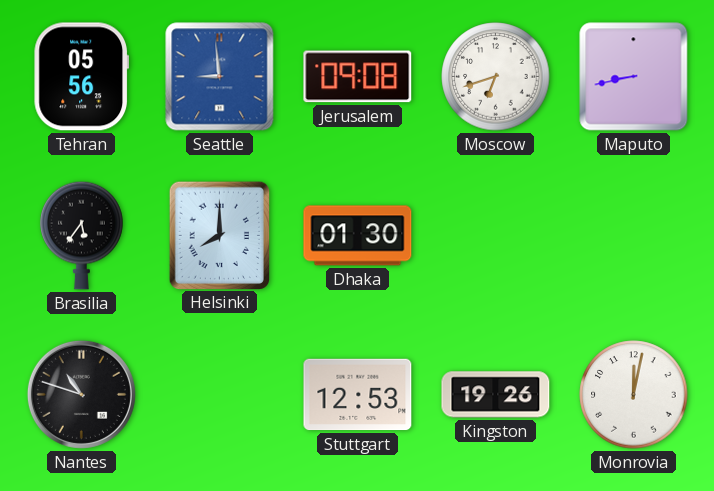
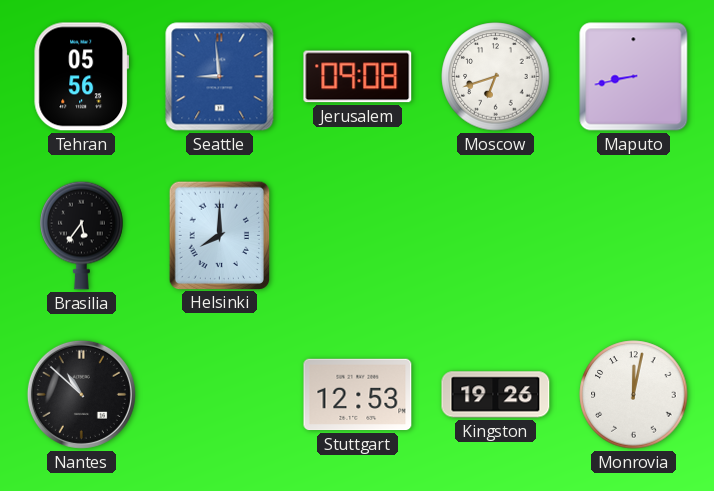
Dhaka: 01:30 -> none (358, 236)
Nantes: 10:48 -> 10:52 (81, 394)
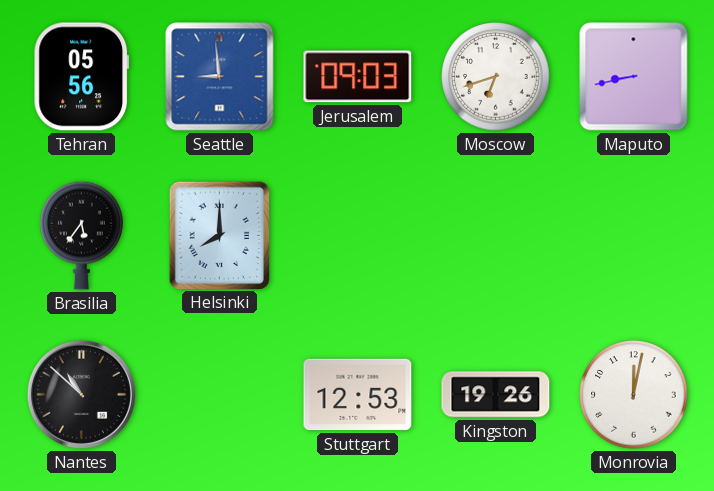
Jerusalem: 09:08 -> 09:03 (358, 77)
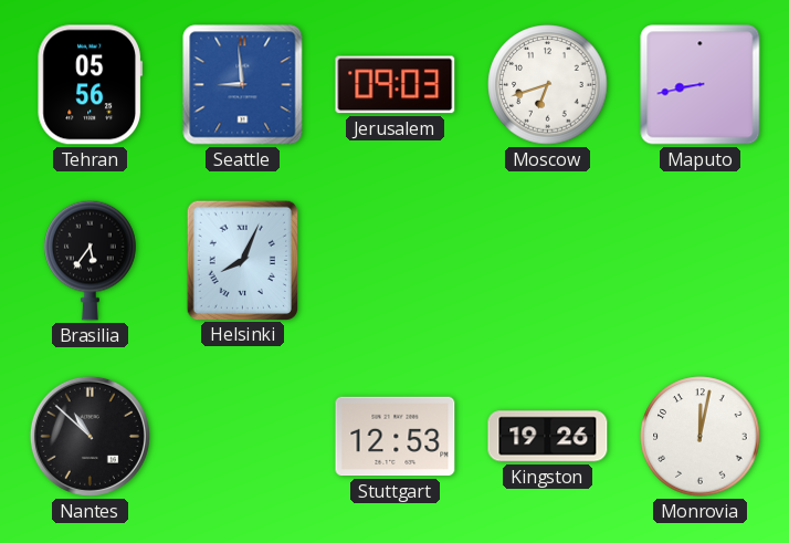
Helsinki: 8:00 -> 8:04 (242, 260)
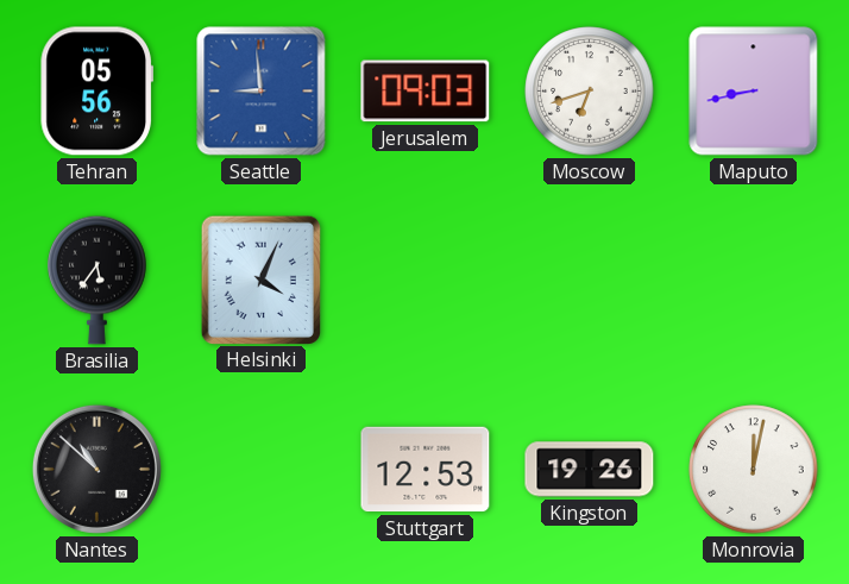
Helsinki: 8:04 -> 4:04 (260, 280)
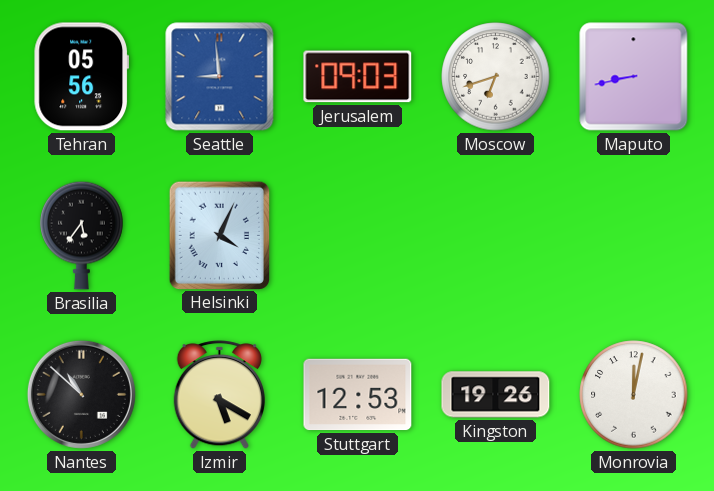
Izmir: none -> 5:20 (219, 395)
